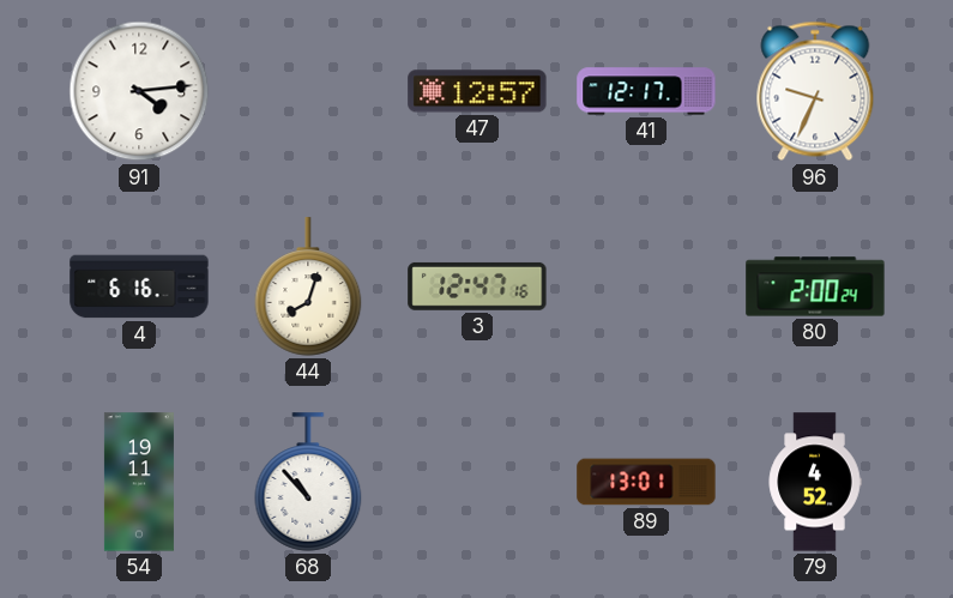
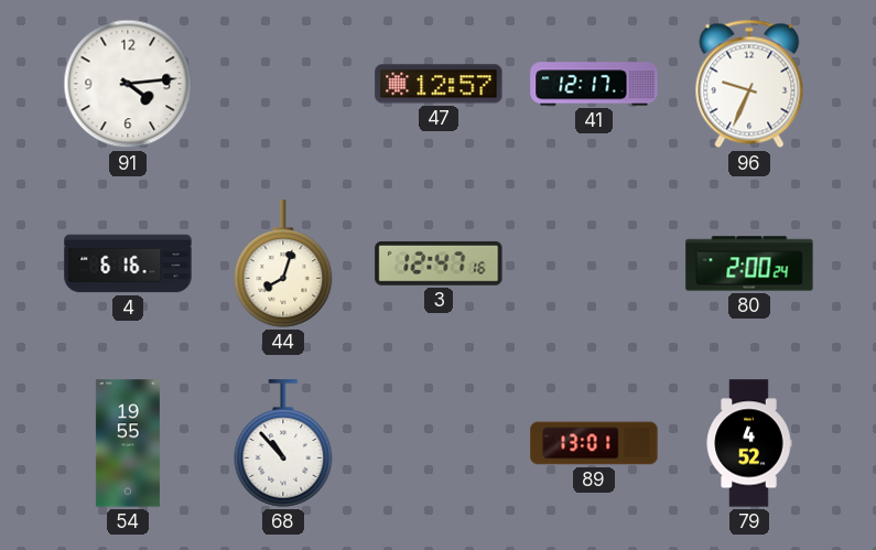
54: 19:11 -> 19:55 (128, 443)
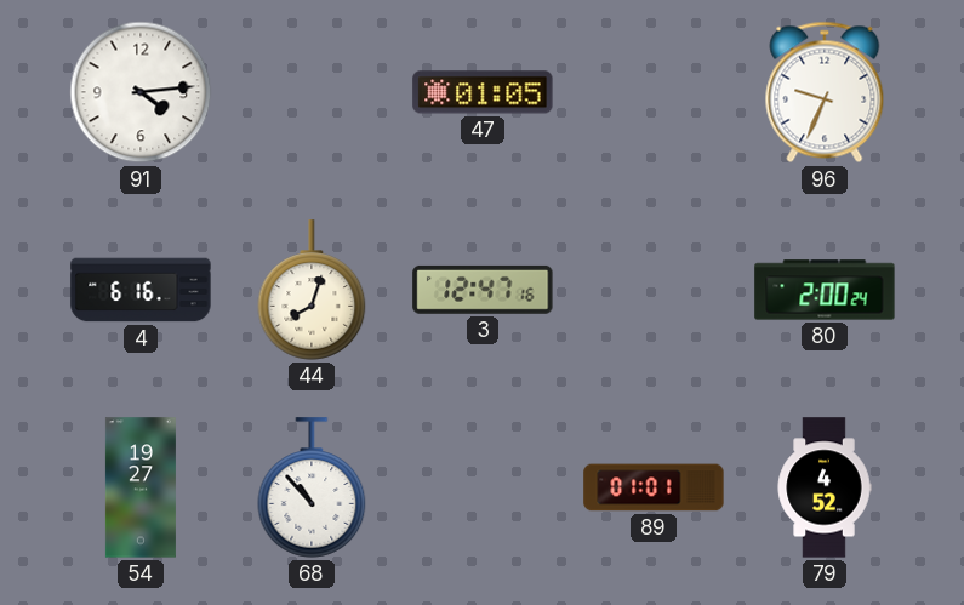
47: 12:57 -> 01:05 (483, 92)
41: 12:17 -> none (594, 84)
54: 19:55 -> 19:27 (141, 487)
89: 13:01 -> 01:01 (654, 487)
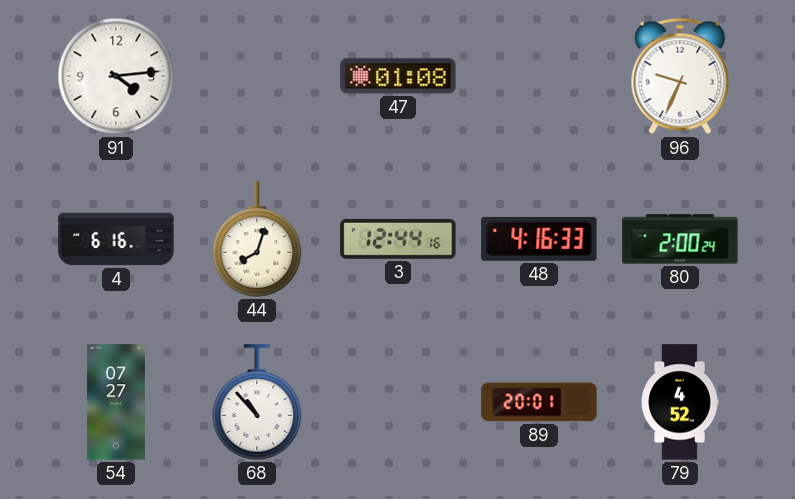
47: 01:05 -> 01:08 (398, 76)
3: 12:47 -> 12:44 (398, 239)
48: none -> 4:16 (539, 239)
54: 19:27 -> 07:27 (116, 402)
89: 01:01 -> 20:01 (539, 402)
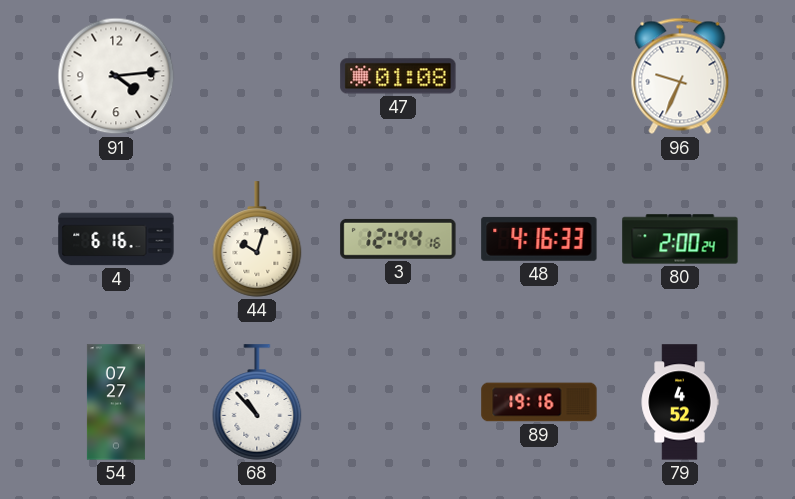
44: 8:03 -> 10:03 (257, 239)
89: 20:01 -> 19:16 (539, 402)
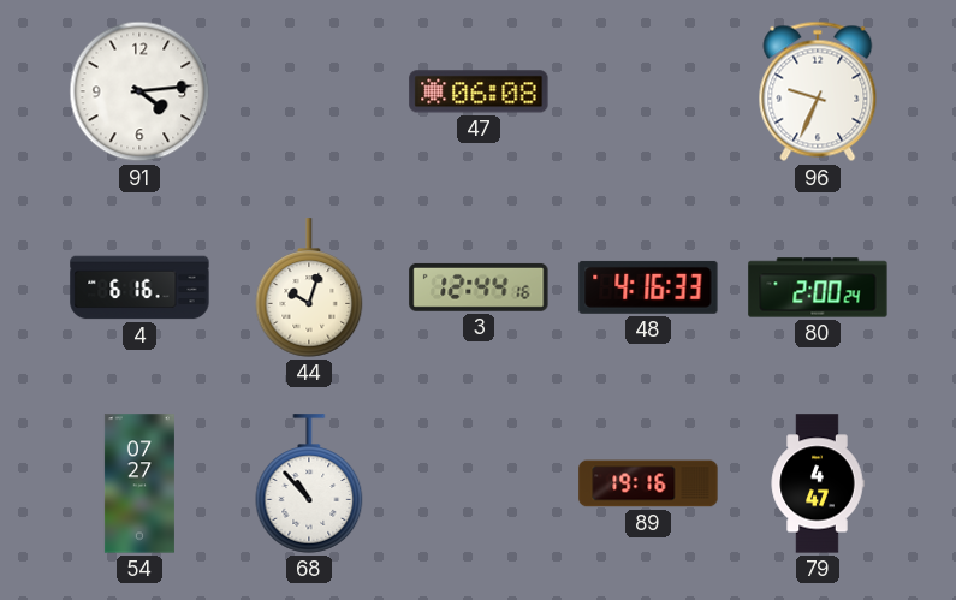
47: 01:08 -> 06:08 (479, 91)
79: 4:52 -> 4:47 (818, 483)
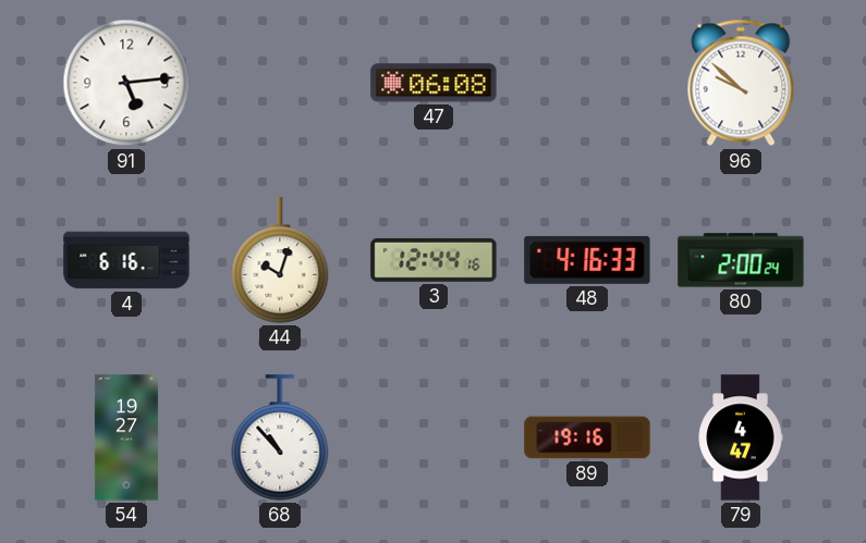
91: 4:14 -> 5:14 (126, 83)
96: 9:34 -> 9:52 (741, 83)
54: 07:27 -> 19:27 (126, 437)
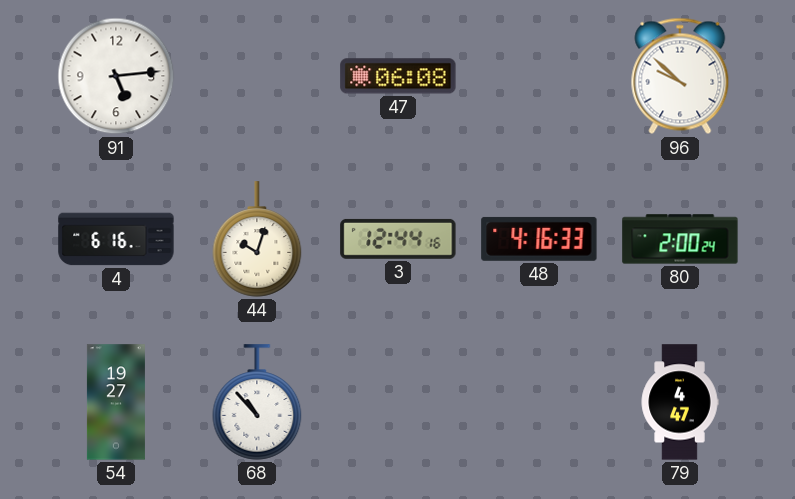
89: 19:16 -> none (587, 437)
